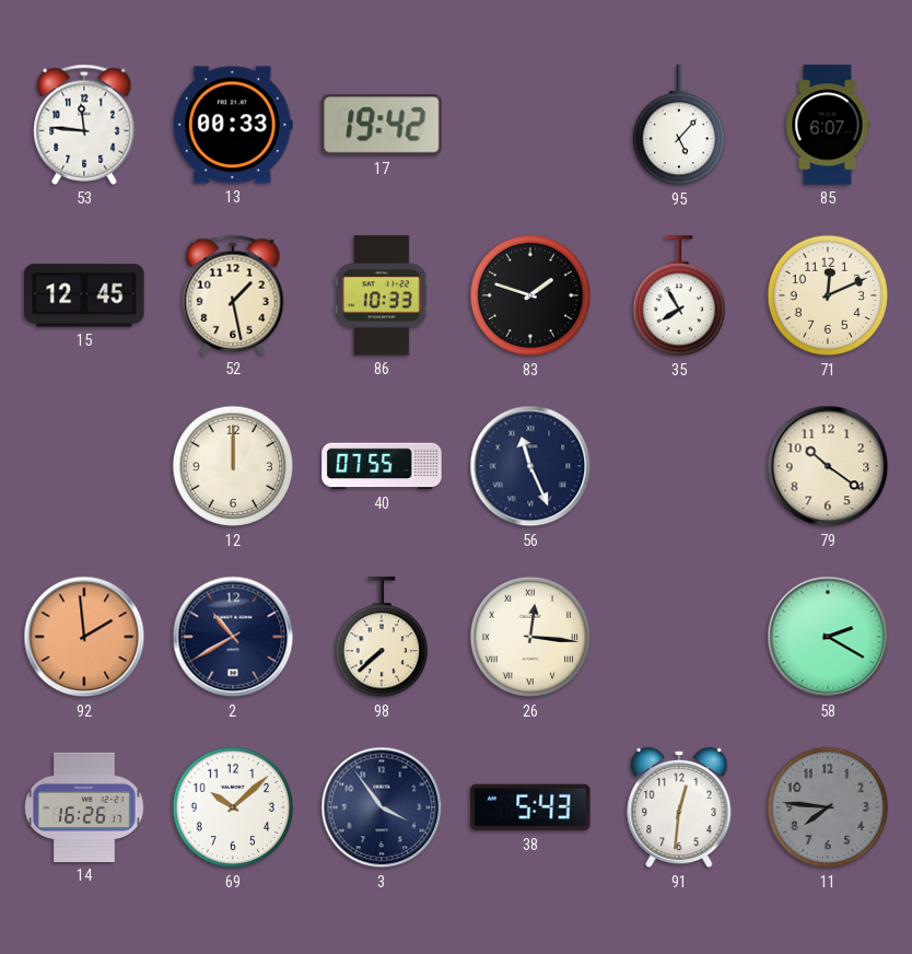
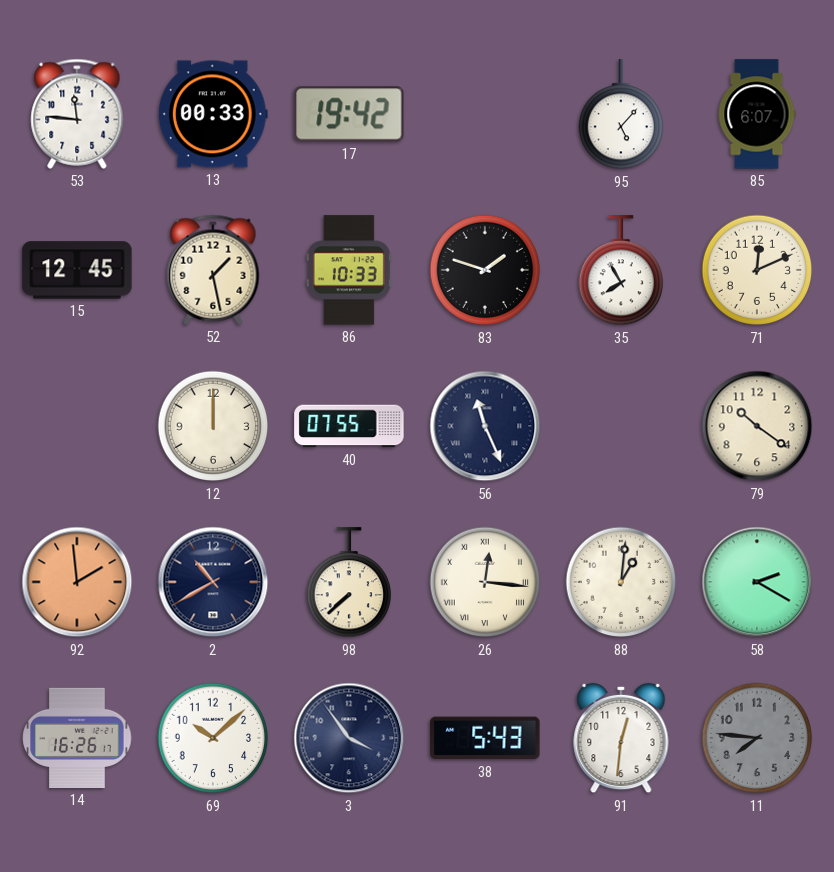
88: none -> 1:01 (621, 582)
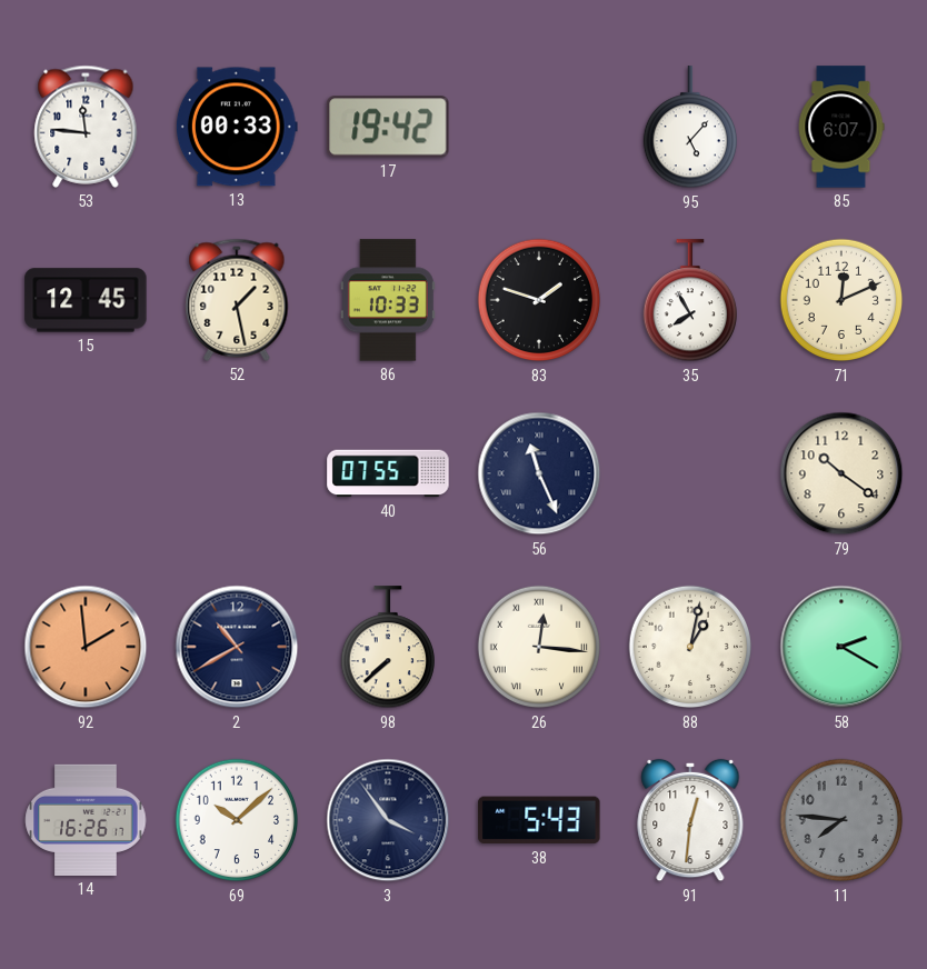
12: 12:00 -> none (213, 426)
88: 1:01 -> 1:02 (690, 647)
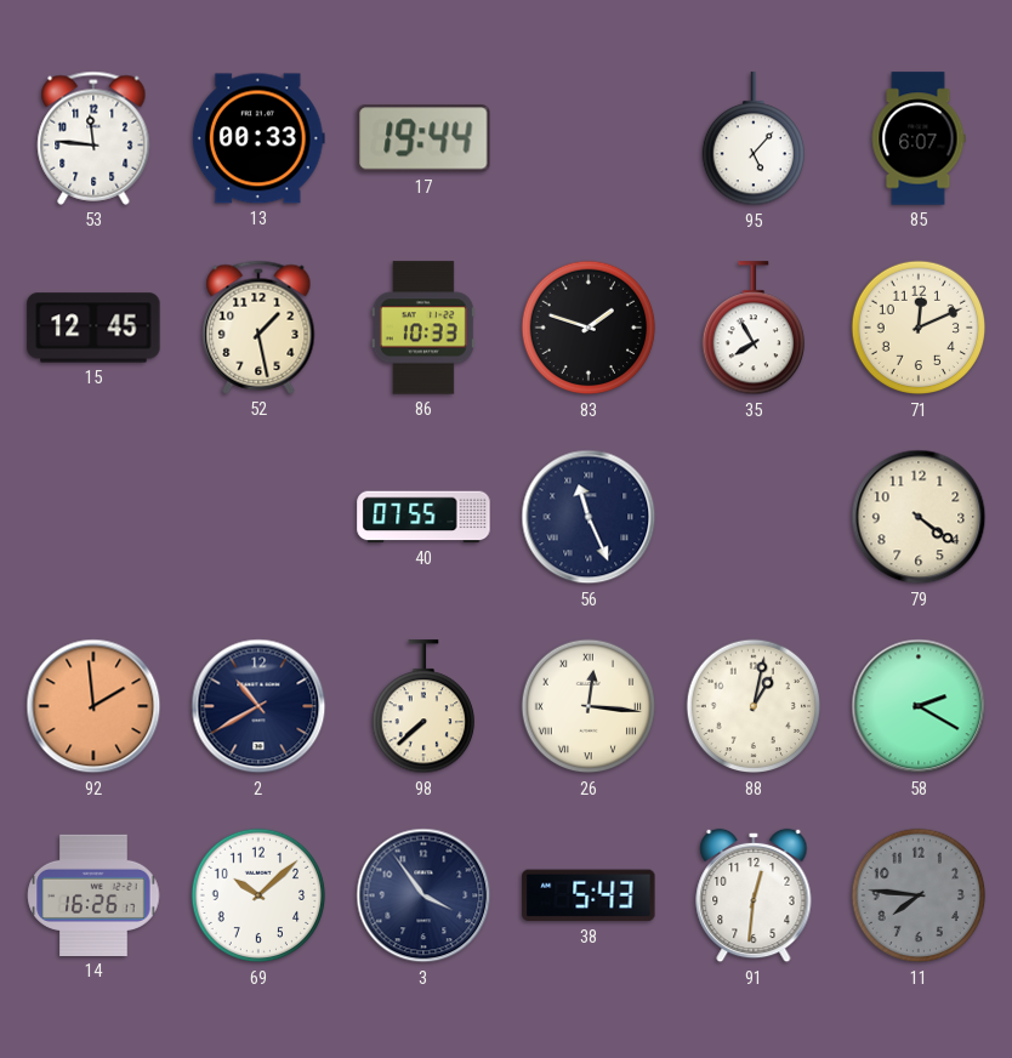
17: 19:42 -> 19:44 (423, 138)
79: 10:21 -> 4:21 (919, 517)
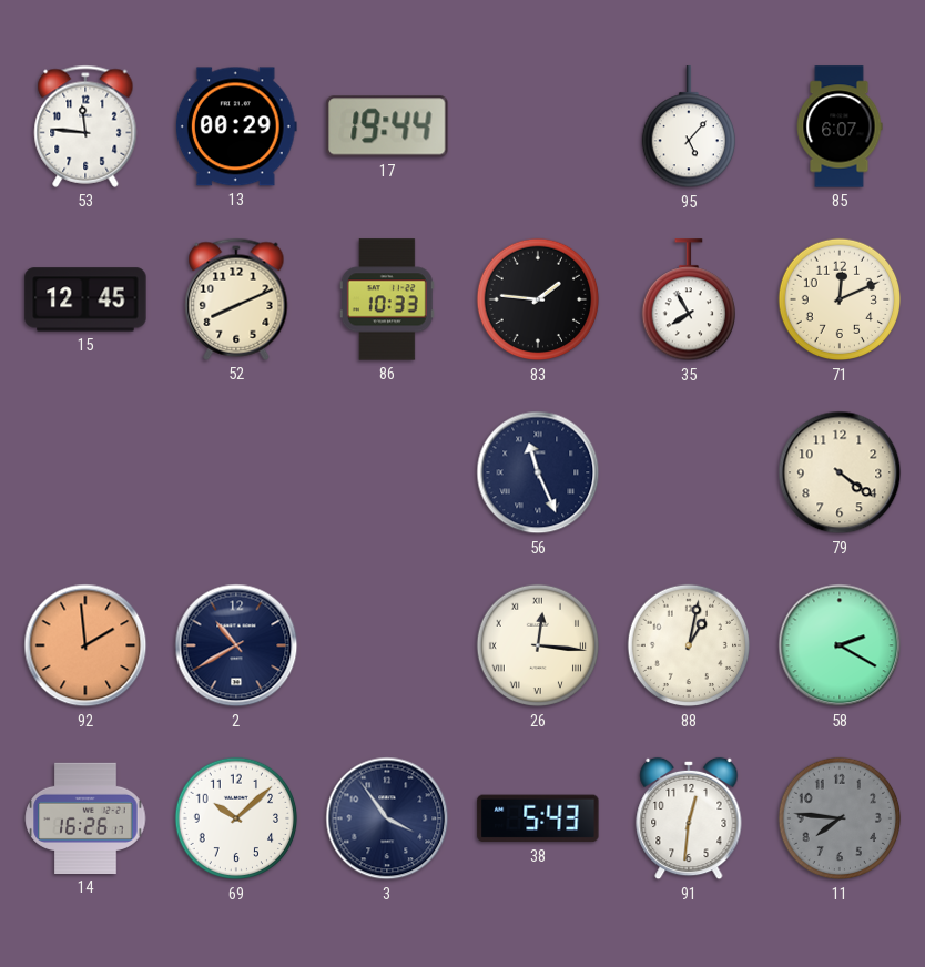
13: 00:33 -> 00:29 (236, 126)
52: 1:28 -> 8:11 (236, 299)
83: 1:48 -> 1:46 (538, 299)
40: 07:55 -> none (423, 517)
98: 7:38 -> none (422, 707)
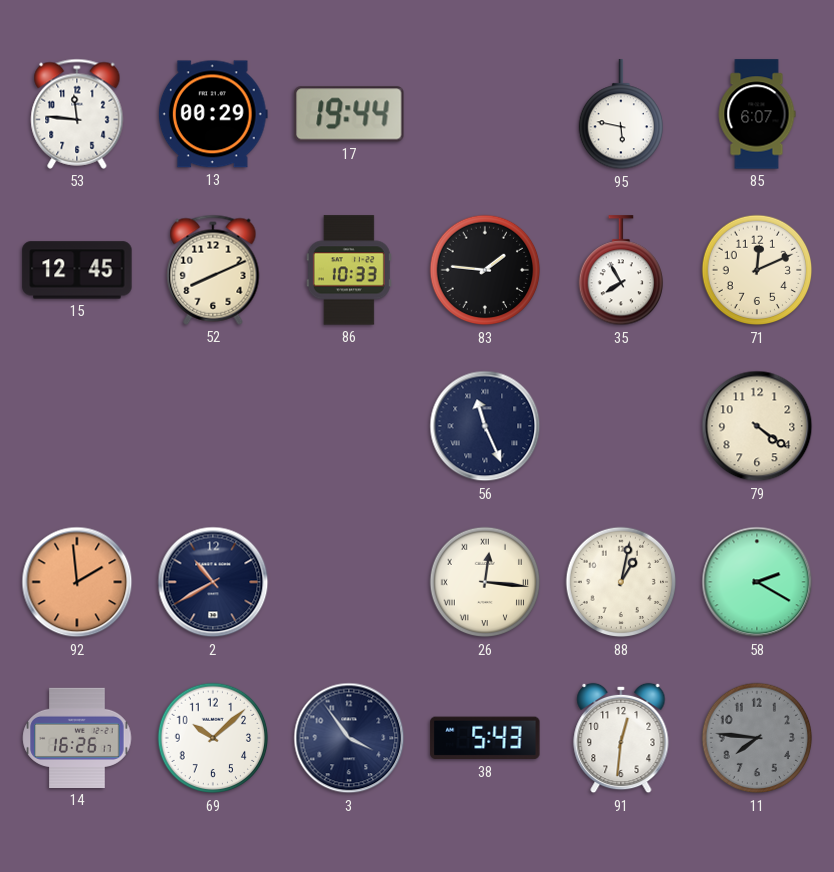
95: 5:07 -> 5:47 (620, 115)
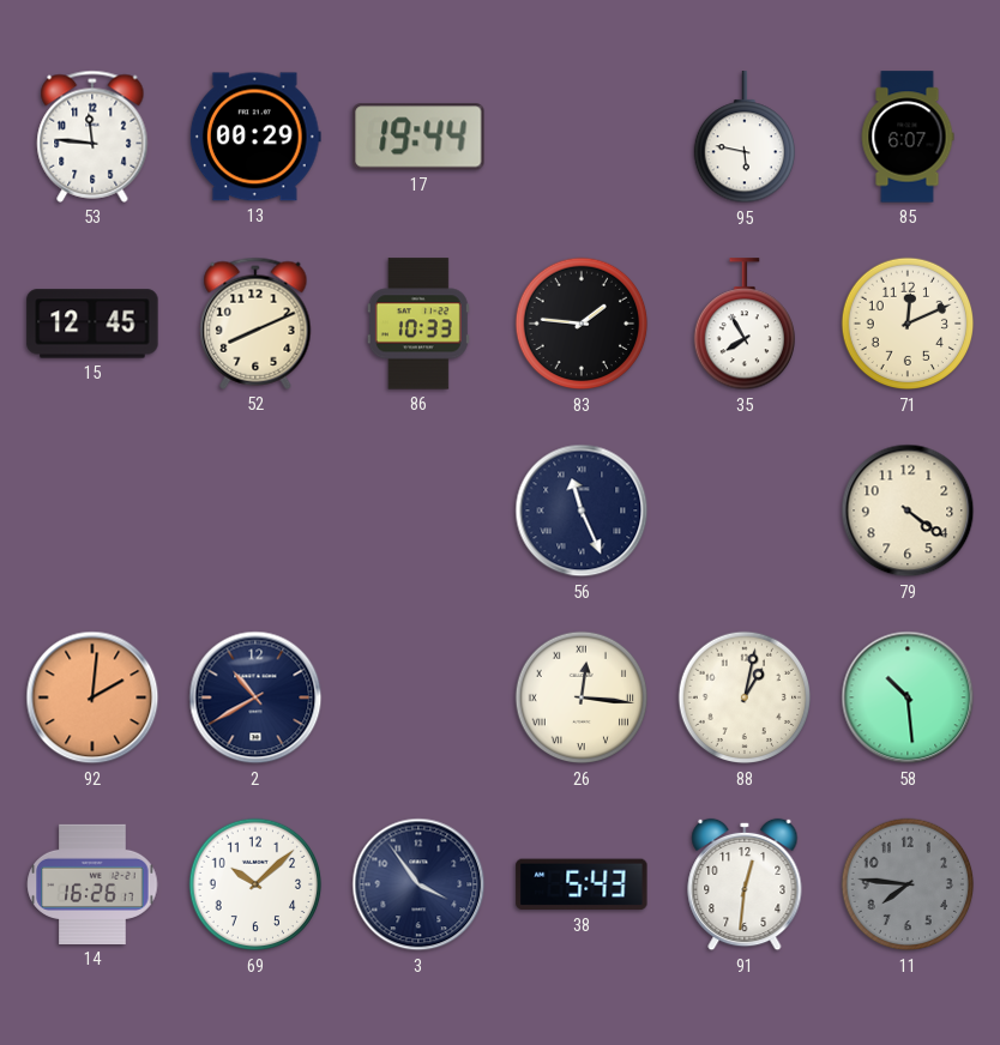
92: 1:59 -> 2:01 (92, 697)
58: 2:20 -> 10:29 (908, 697)
